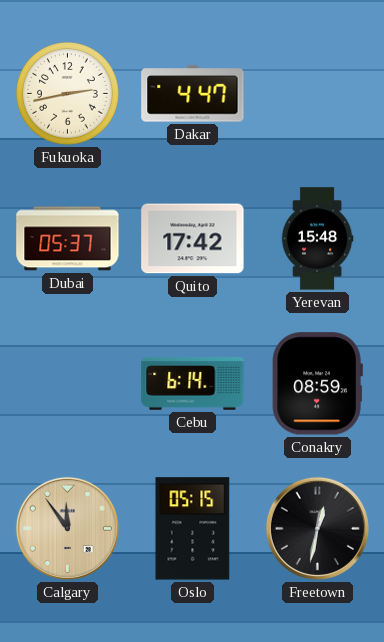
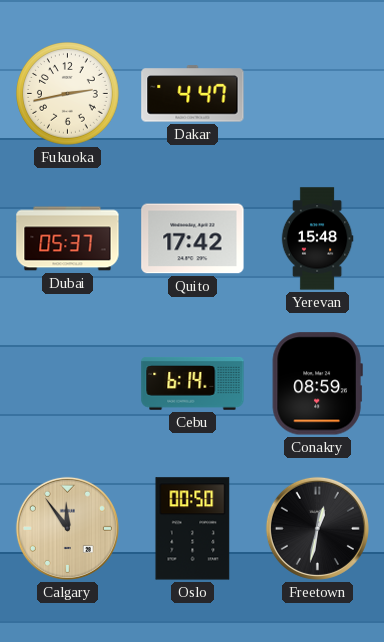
Oslo: 05:15 -> 00:50 (193, 529)
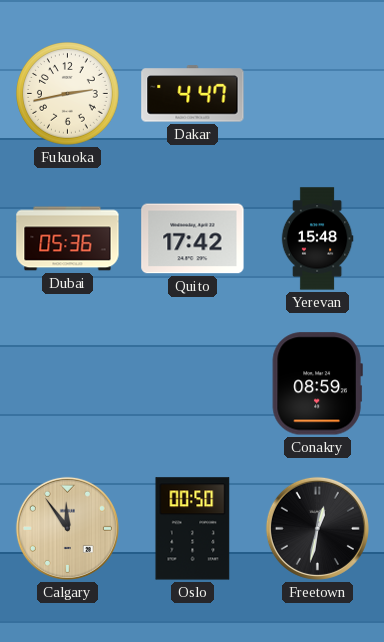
Dubai: 05:37 -> 05:36 (68, 239)
Cebu: 6:14 -> none (193, 384)
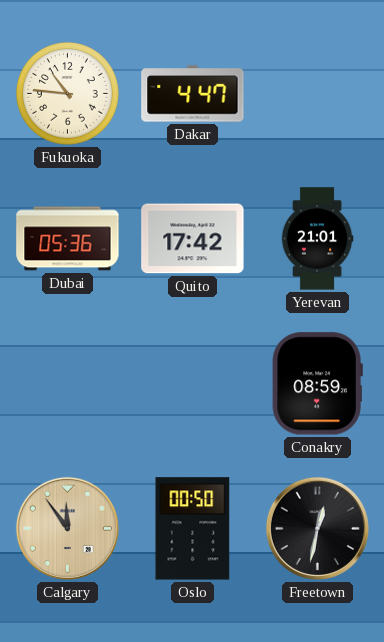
Fukuoka: 2:43 -> 10:46 (68, 94)
Yerevan: 15:48 -> 21:01 (317, 239)
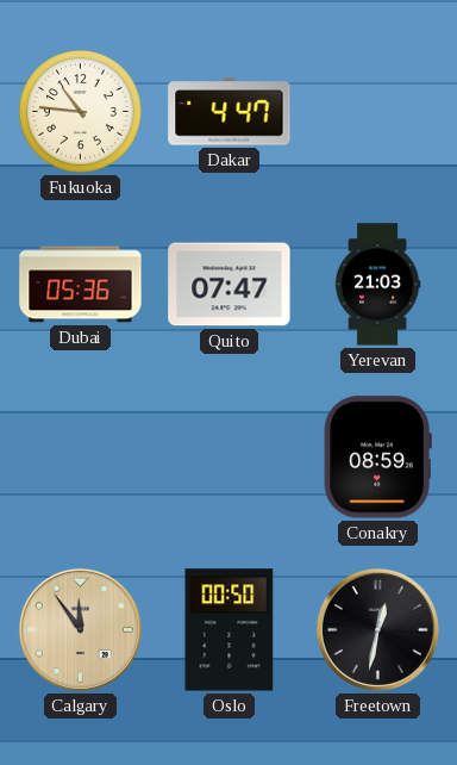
Quito: 17:42 -> 07:47 (230, 285)
Yerevan: 21:01 -> 21:03 (377, 285)
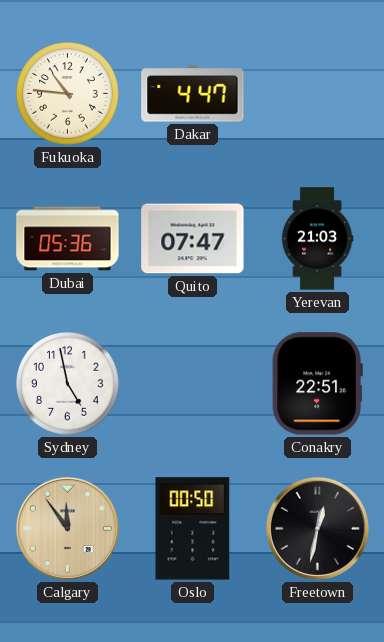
Sydney: none -> 4:58 (68, 384)
Conakry: 08:59 -> 22:51 (317, 384)
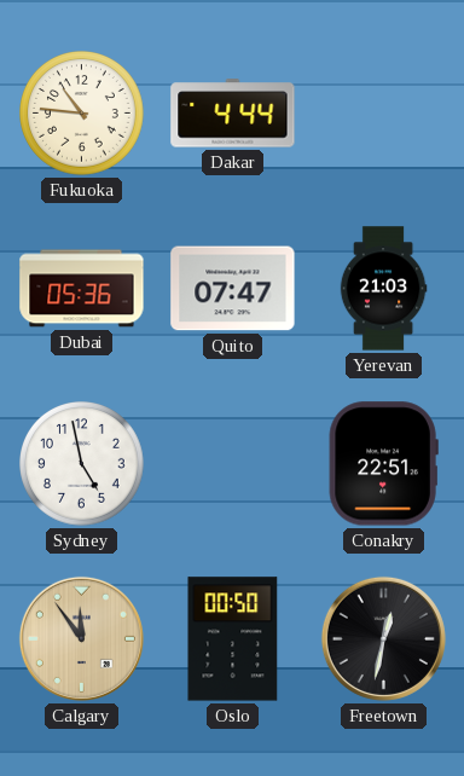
Dakar: 4:47 -> 4:44 (233, 114)
